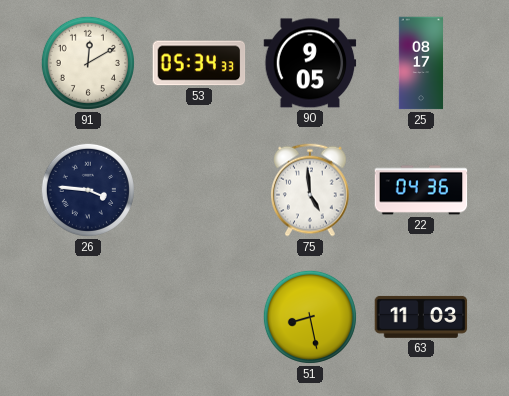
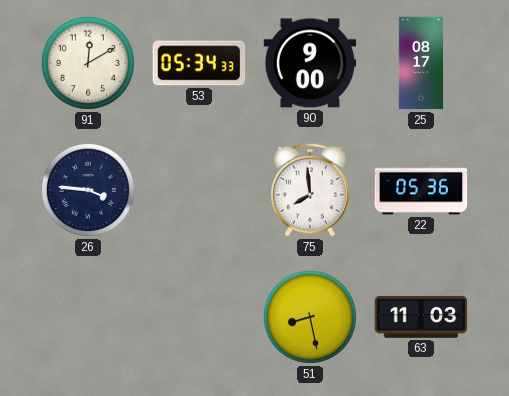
90: 9:05 -> 9:00 (310, 63)
75: 4:59 -> 7:59 (311, 190)
22: 04:36 -> 05:36 (421, 190)
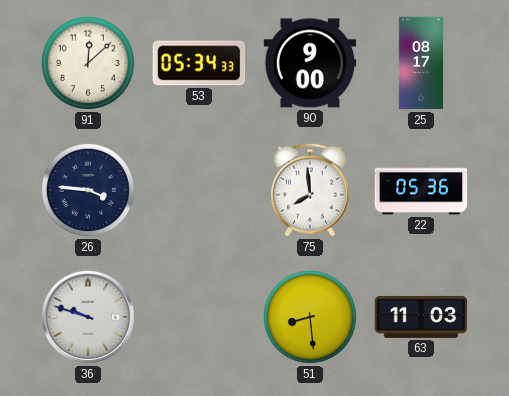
91: 12:10 -> 12:08 (88, 63)
36: none -> 9:48 (88, 317)
51: 8:28 -> 8:29 (310, 317)
